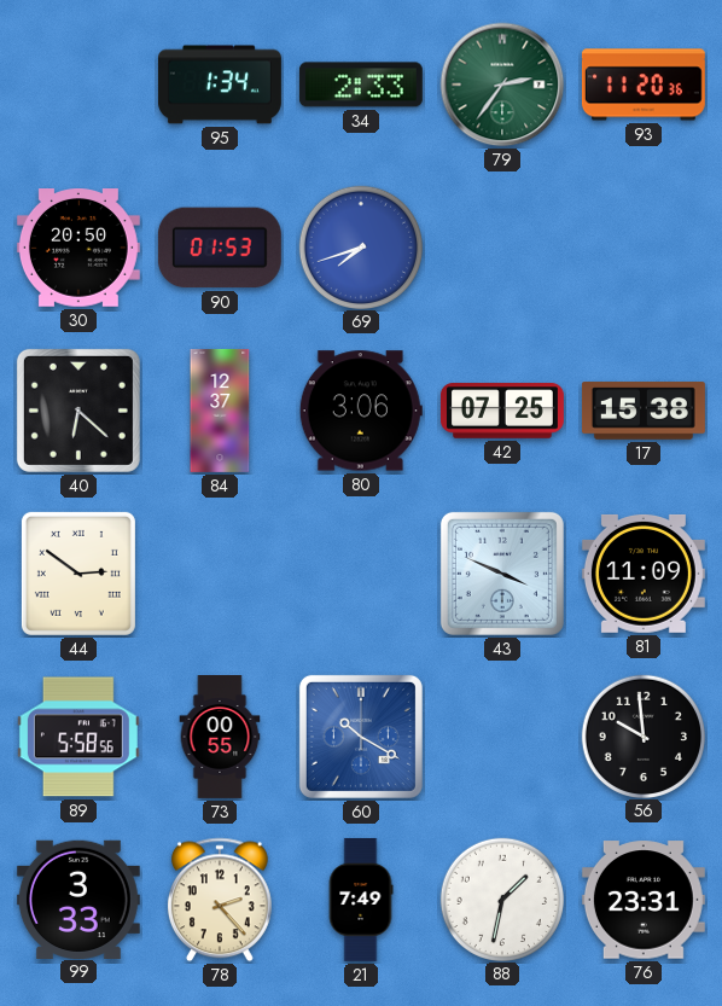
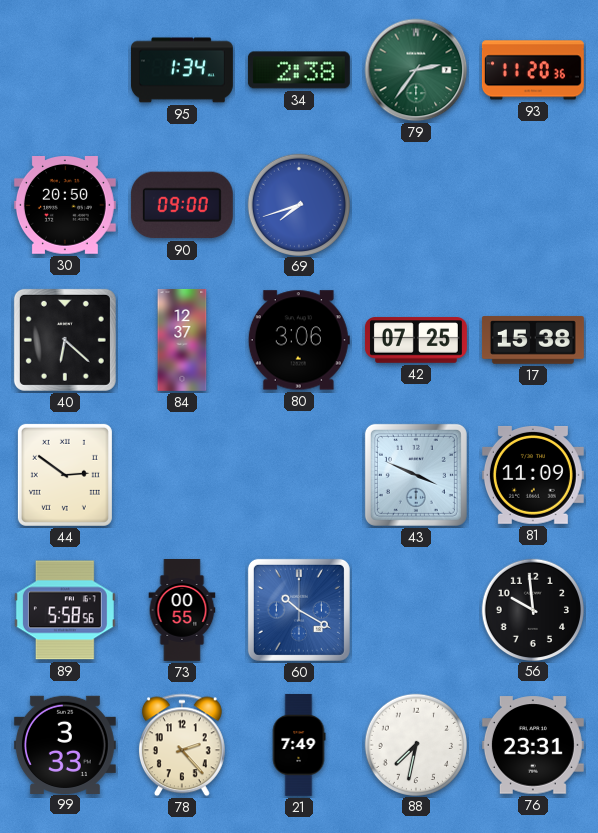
34: 2:33 -> 2:38 (299, 70)
90: 01:53 -> 09:00 (182, 205)
88: 1:32 -> 7:32 (415, 744)
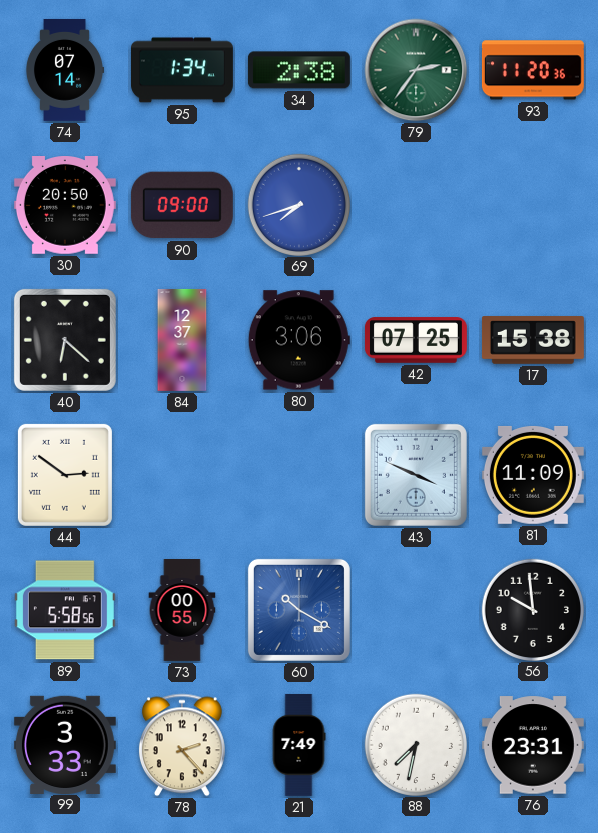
74: none -> 07:14 (64, 70)
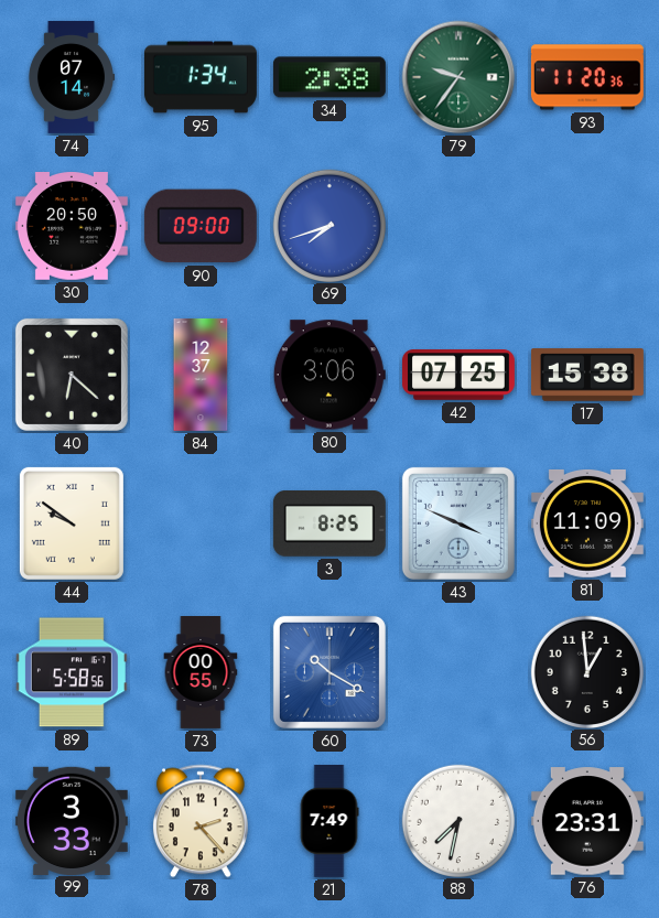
79: 2:36 -> 9:36 (458, 77)
44: 2:51 -> 9:51 (72, 523)
3: none -> 8:25 (329, 525)
56: 9:59 -> 12:59 (586, 671)
